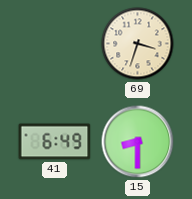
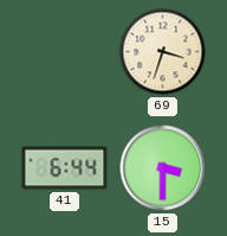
41: 6:49 -> 6:44 (65, 168)
15: 8:30 -> 3:30 (163, 168)
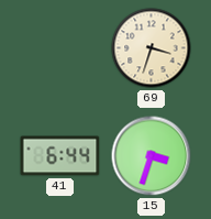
15: 3:30 -> 3:33 (152, 156)
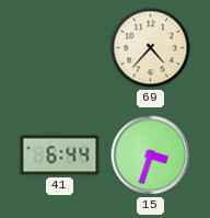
69: 3:33 -> 4:37 (151, 48)
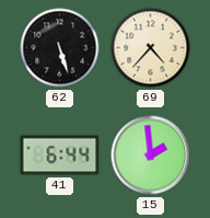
62: none -> 5:27 (60, 48)
15: 3:33 -> 1:59 (151, 156)
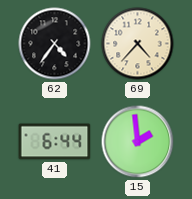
62: 5:27 -> 4:36 (55, 44)
